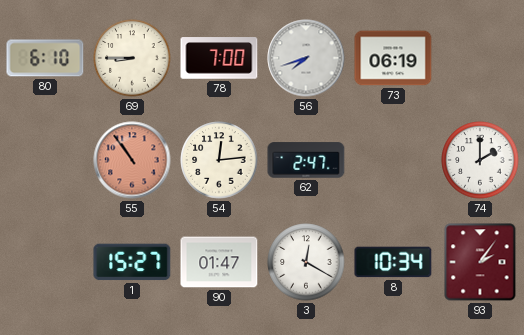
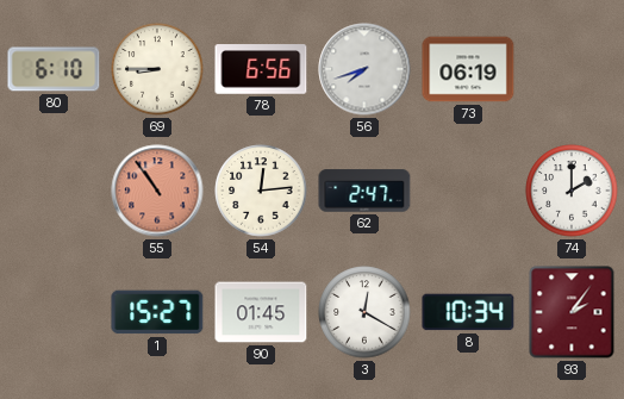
78: 7:00 -> 6:56 (261, 69)
90: 01:47 -> 01:45 (261, 312)
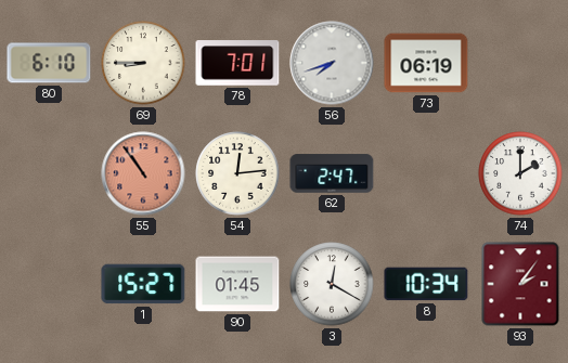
78: 6:56 -> 7:01 (237, 63)
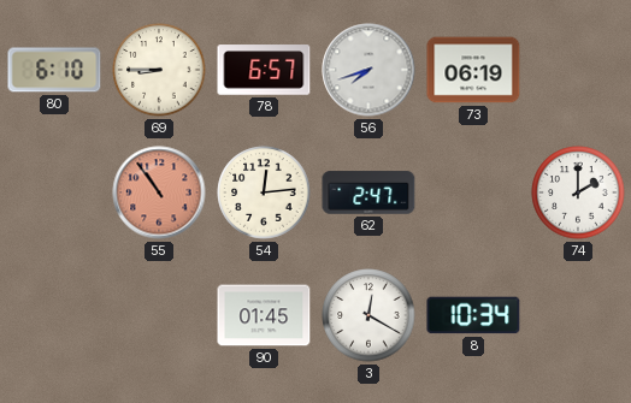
78: 7:01 -> 6:57 (264, 70)
1: 15:27 -> none (143, 284)
93: 2:06 -> none (520, 284)
